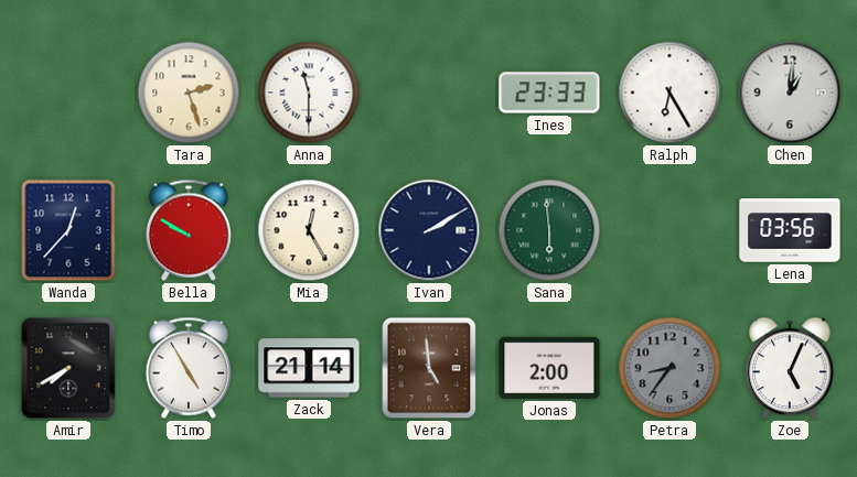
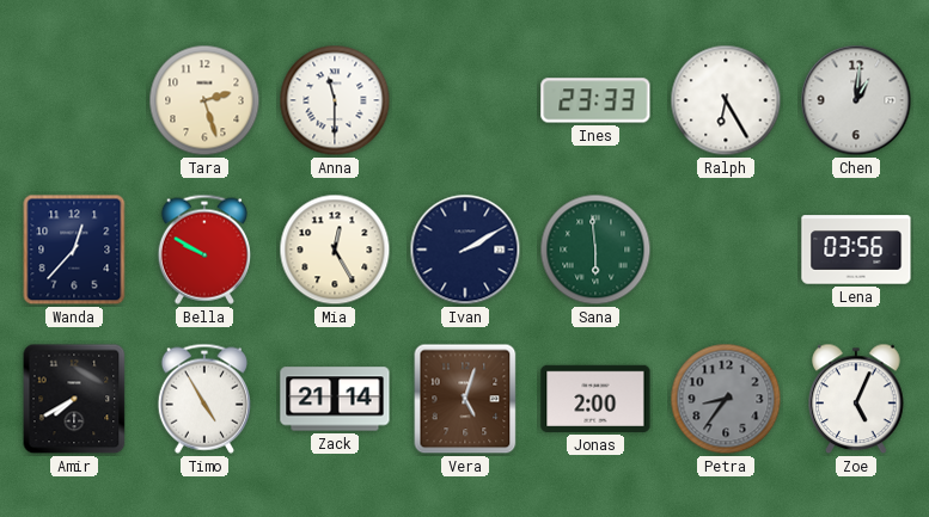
Vera: 4:59 -> 5:03 (465, 399)
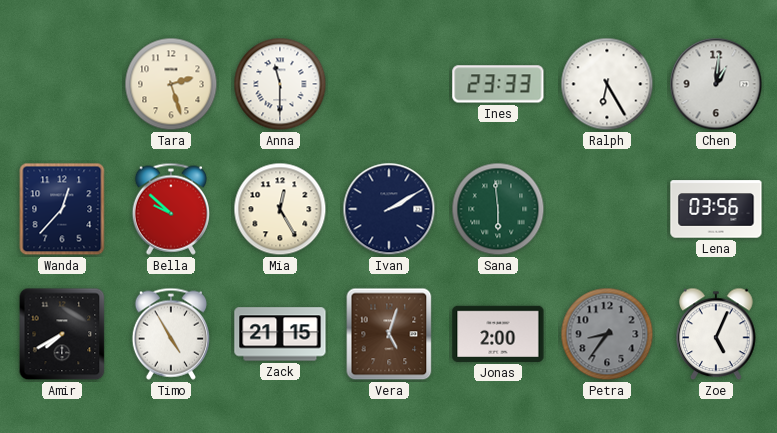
Bella: 9:50 -> 9:52 (171, 209)
Zack: 21:14 -> 21:15 (280, 334)
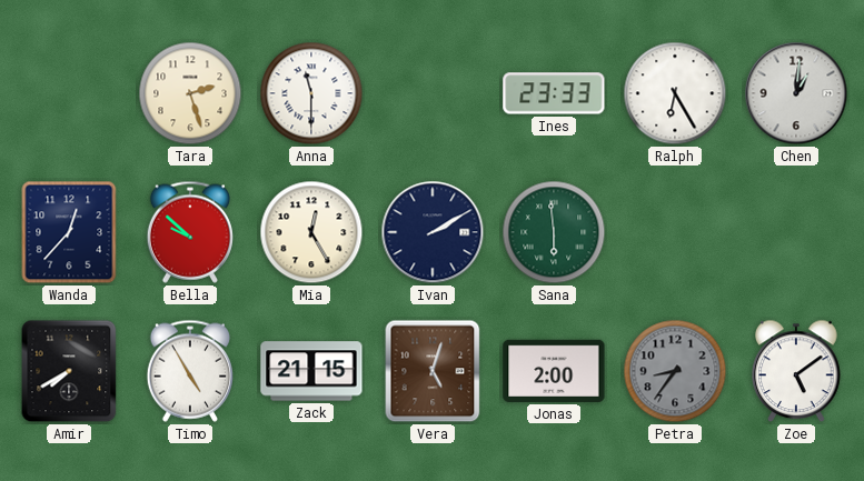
Lena: 03:56 -> none (716, 209)
Zoe: 5:04 -> 5:09 (796, 371)
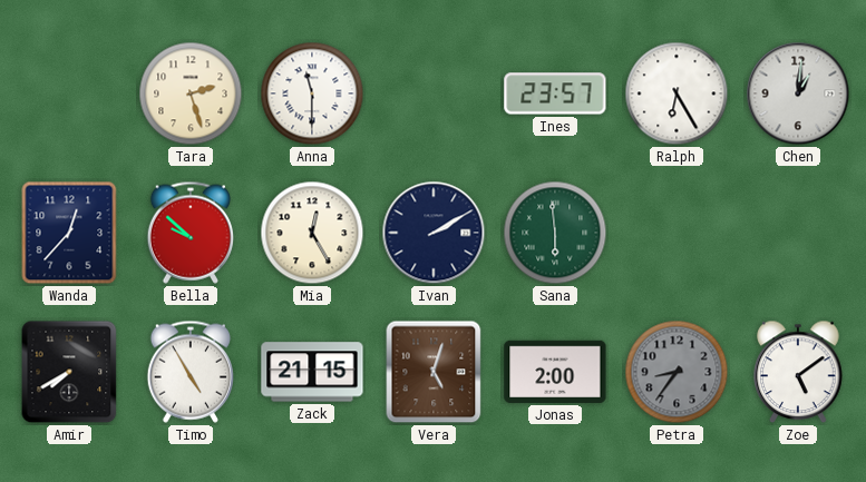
Ines: 23:33 -> 23:57 (555, 94)
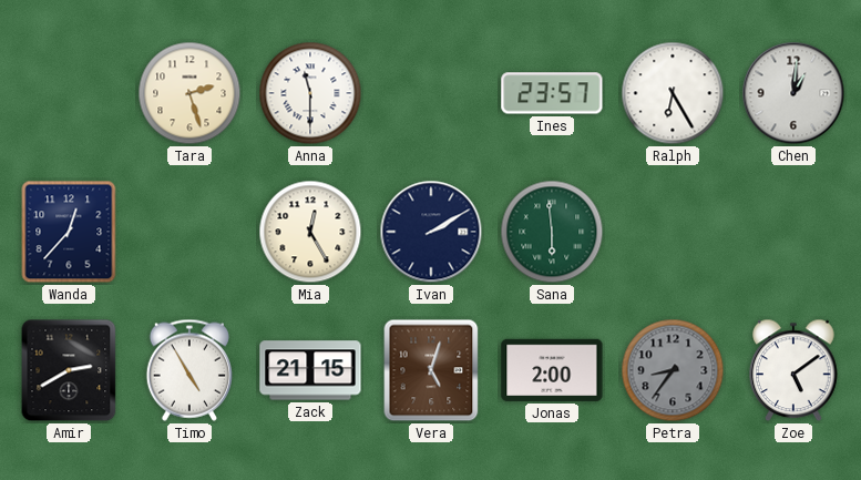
Bella: 9:52 -> none (191, 233)
Amir: 7:40 -> 2:40 (69, 370)
